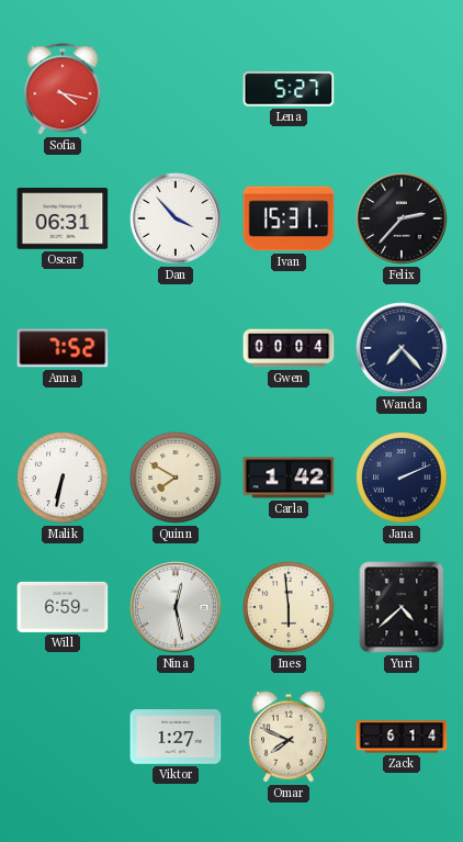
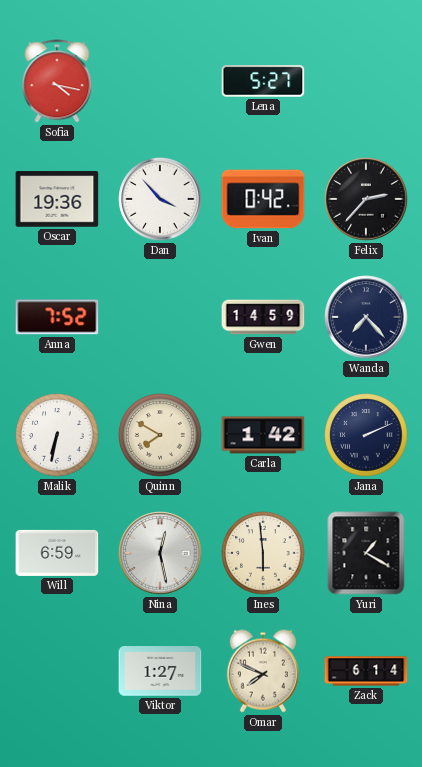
Oscar: 06:31 -> 19:36 (57, 199)
Ivan: 15:31 -> 0:42 (263, 199)
Gwen: 00:04 -> 14:59 (263, 317)
Yuri: 4:38 -> 1:20 (366, 553)
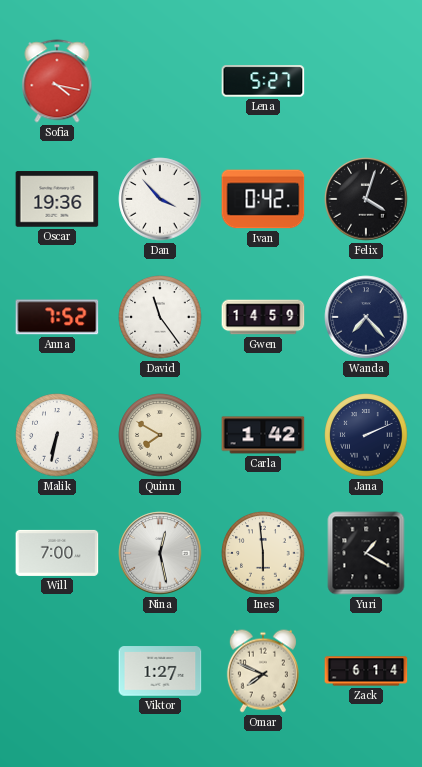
Felix: 2:37 -> 4:03 (366, 199)
David: none -> 11:24 (160, 317)
Will: 6:59 -> 7:00 (57, 553)
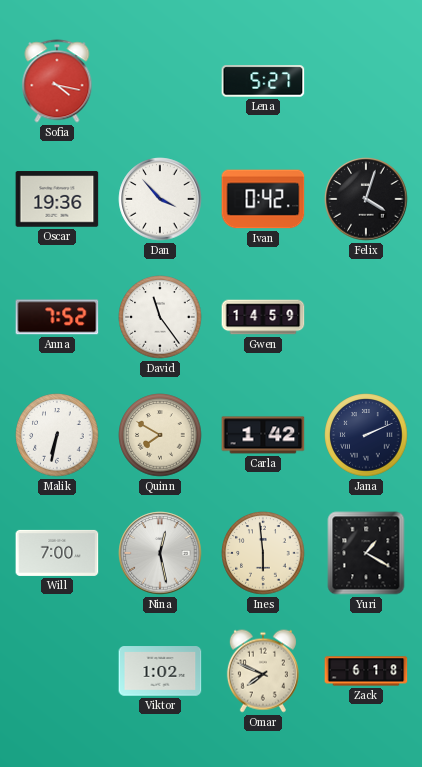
Wanda: 7:23 -> none (366, 317)
Viktor: 1:27 -> 1:02 (160, 671)
Zack: 6:14 -> 6:18 (366, 671)
